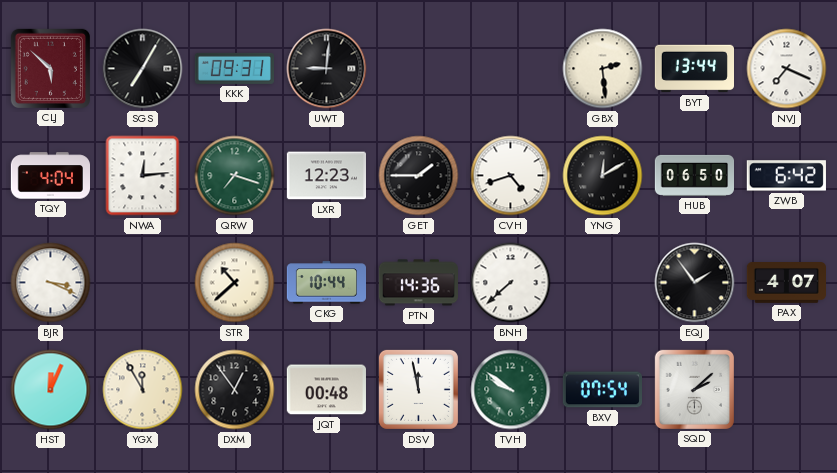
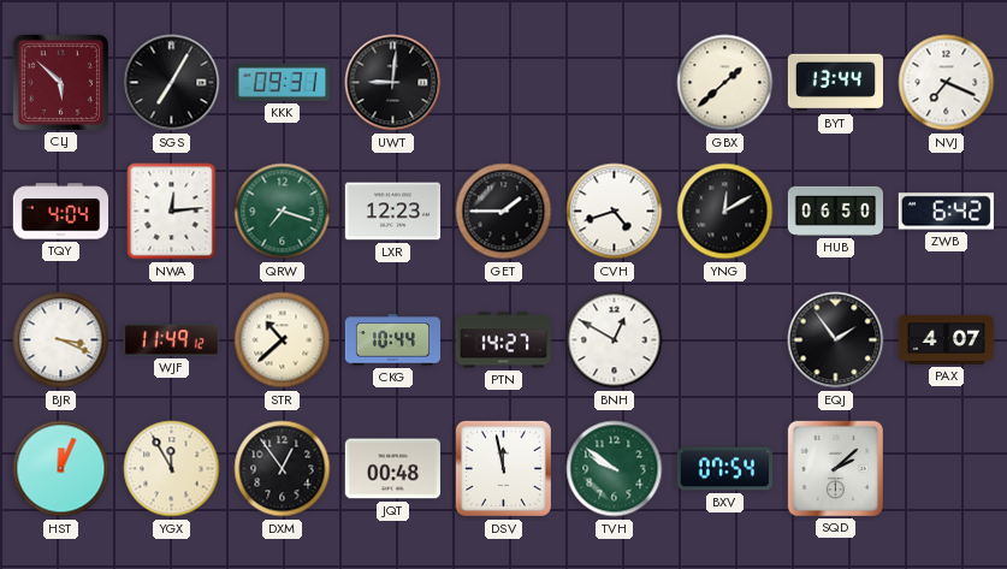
GBX: 2:29 -> 1:38 (725, 83)
WJF: none -> 11:49 (171, 340)
PTN: 14:36 -> 14:27 (503, 340)
BNH: 7:38 -> 12:50 (615, 340)
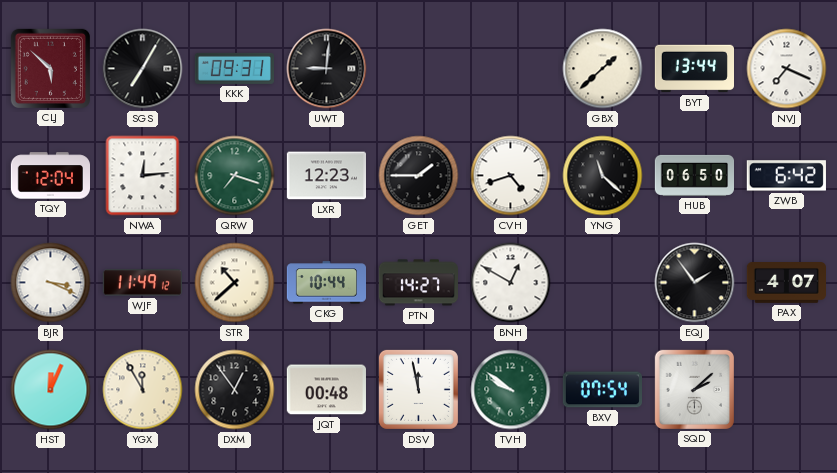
TQY: 4:04 -> 12:04 (50, 176)
YNG: 12:10 -> 11:22 (603, 176)
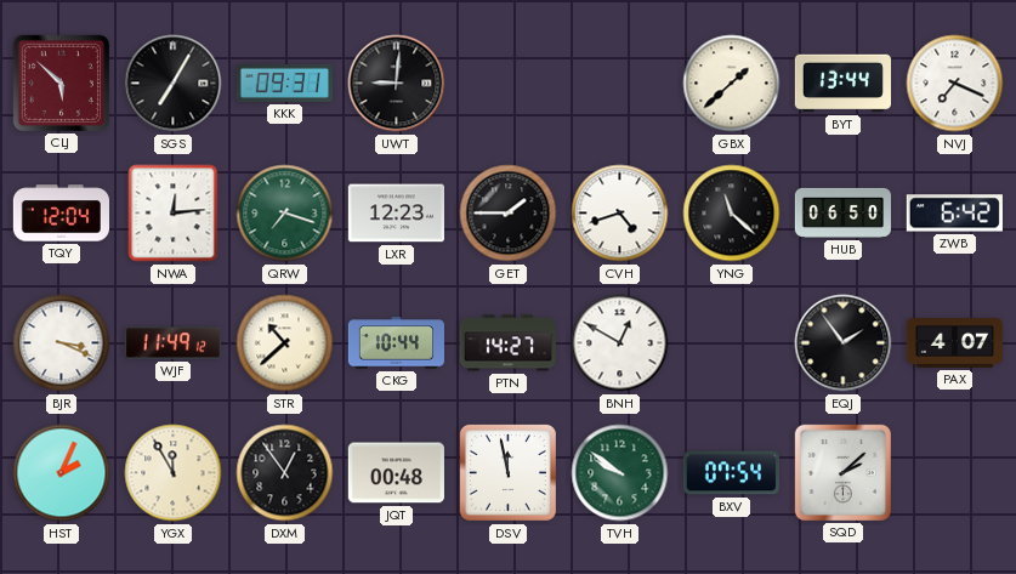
HST: 12:04 -> 2:04 (62, 473)
